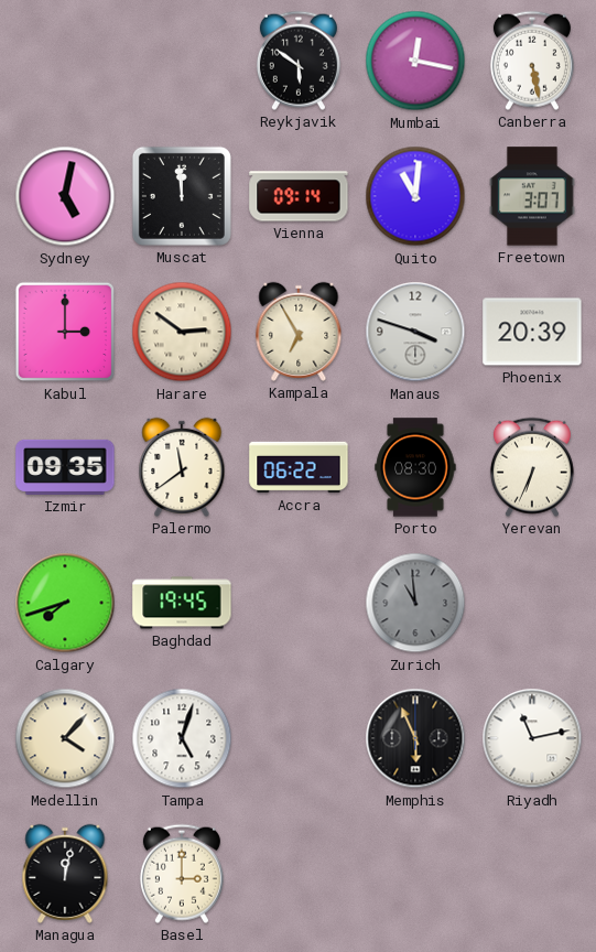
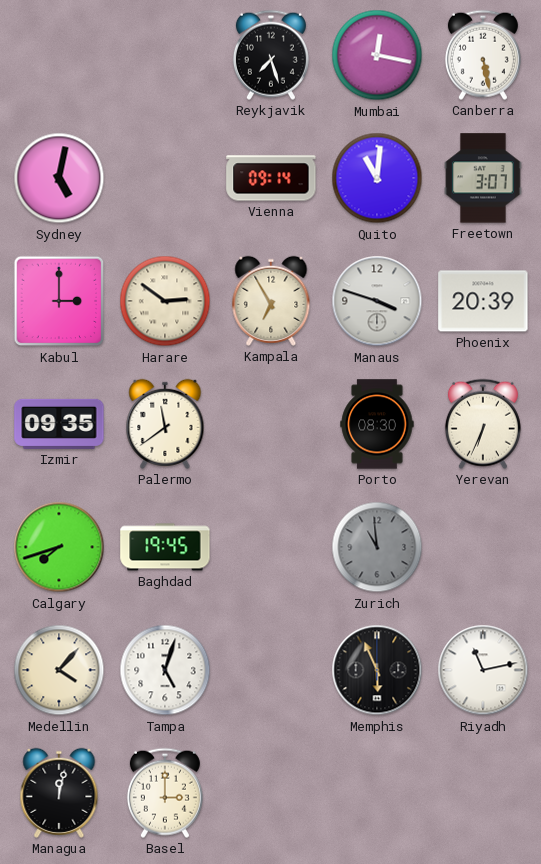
Reykjavik: 5:51 -> 7:27 (271, 55)
Muscat: 11:59 -> none (182, 196)
Accra: 06:22 -> none (299, 467)
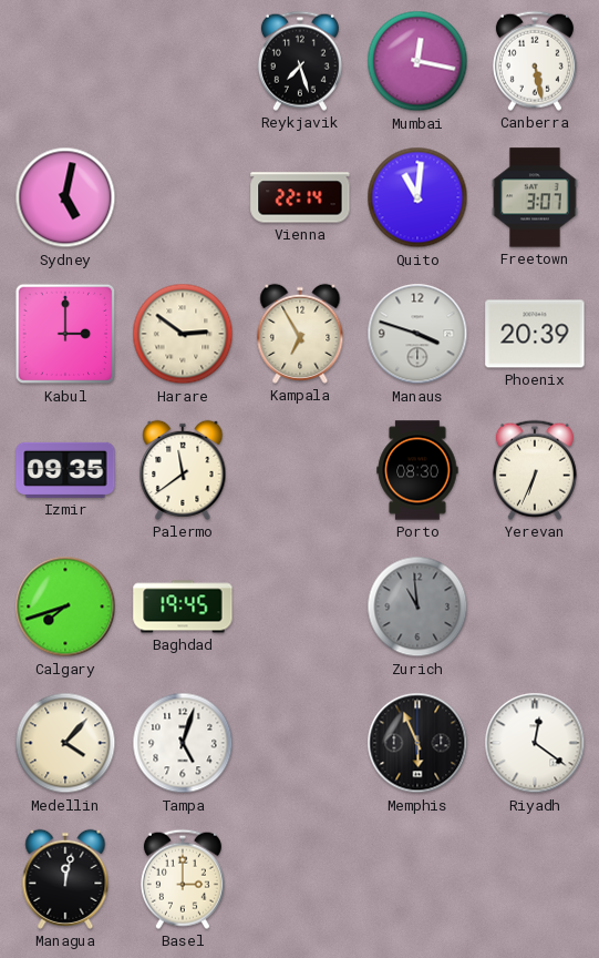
Vienna: 09:14 -> 22:14 (300, 197)
Riyadh: 11:13 -> 12:21 (535, 743)
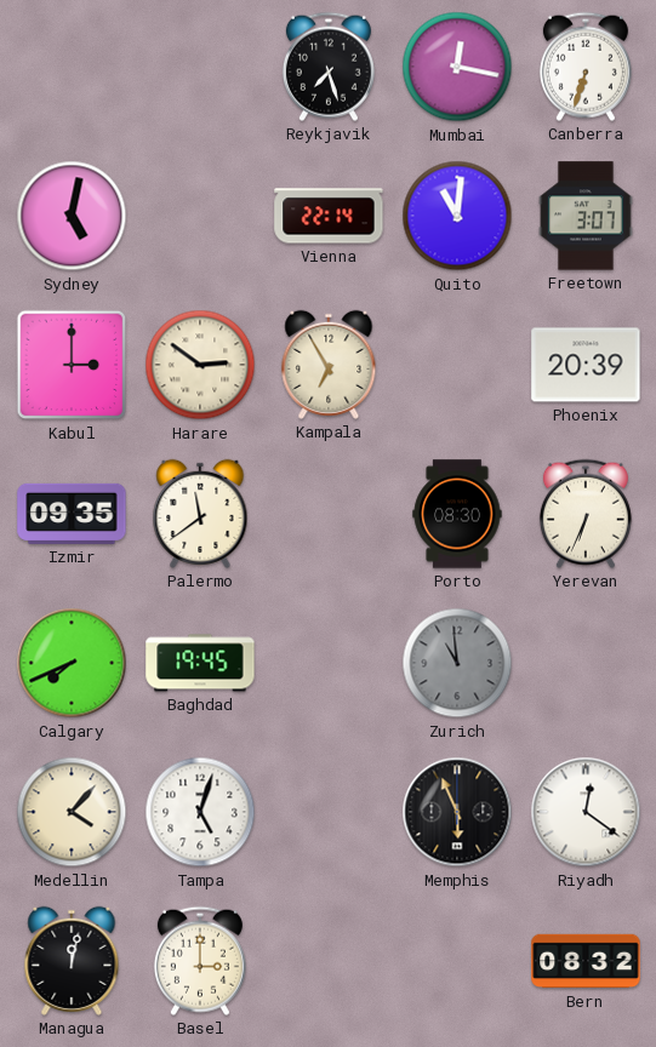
Canberra: 5:28 -> 6:33 (586, 67)
Manaus: 3:48 -> none (417, 334)
Calgary: 7:42 -> 7:41 (72, 663)
Bern: none -> 08:32 (586, 961)
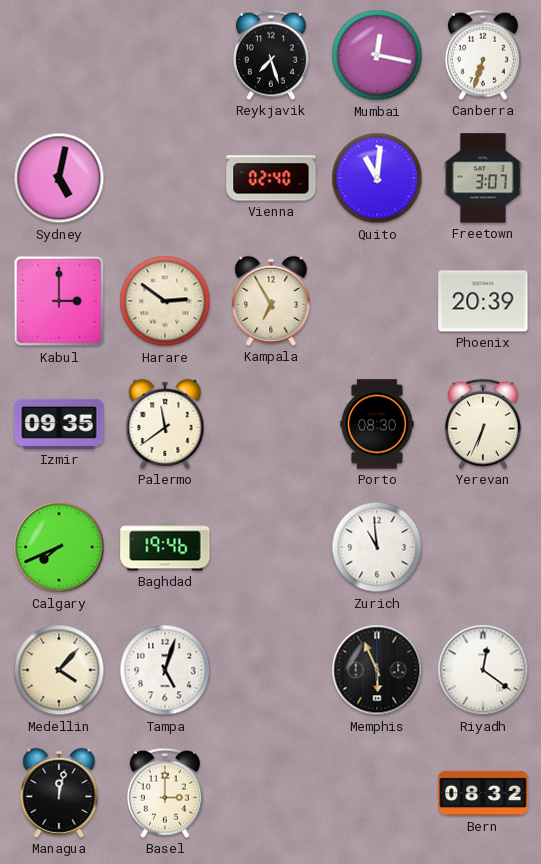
Vienna: 22:14 -> 02:40 (271, 178)
Baghdad: 19:45 -> 19:46 (165, 547)
Zurich dial: grey -> white (377, 547)
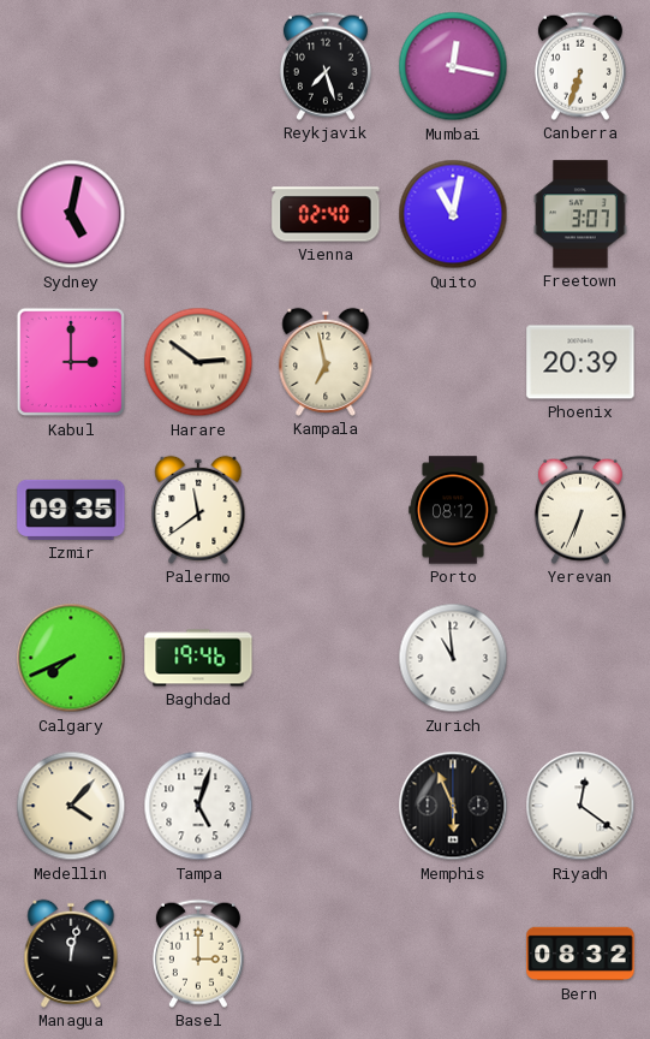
Quito: 11:01 -> 11:02 (453, 214)
Kampala: 6:55 -> 6:58 (326, 362)
Porto: 08:30 -> 08:12 (453, 510)
